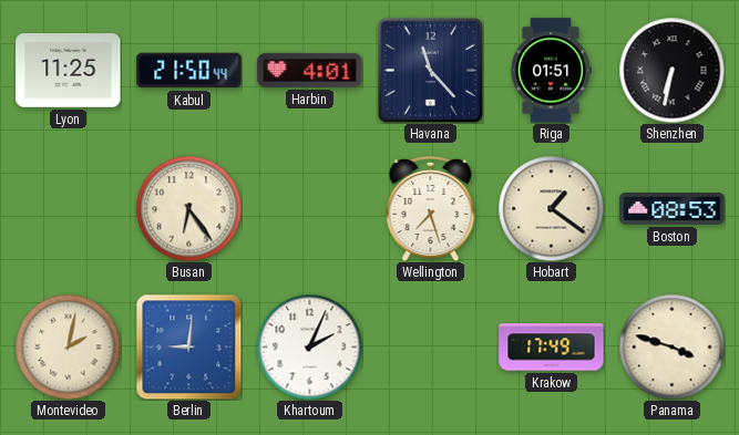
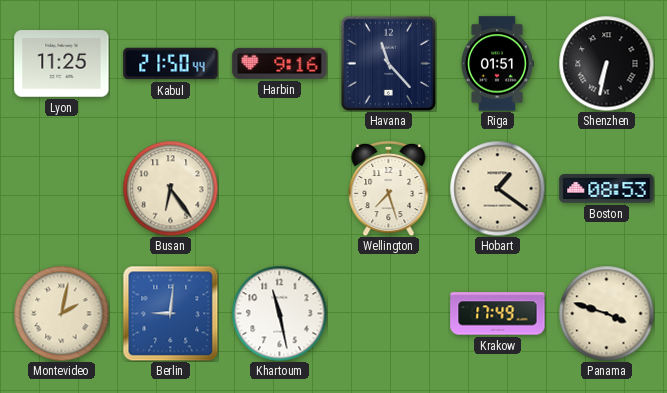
Harbin: 4:01 -> 9:16 (280, 63)
Khartoum: 2:04 -> 11:28 (279, 313)
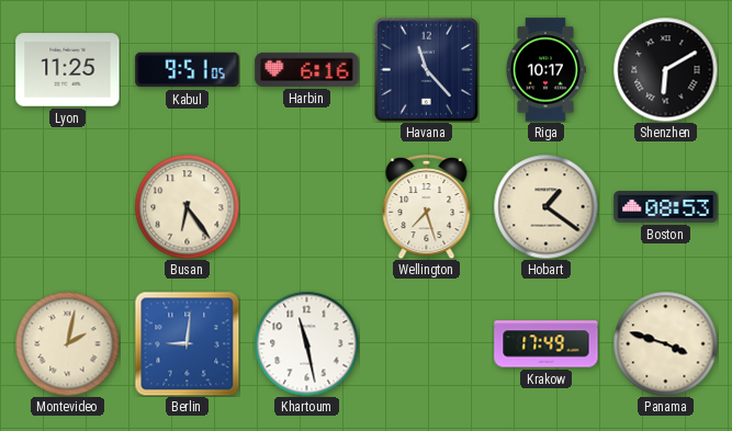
Kabul: 21:50 -> 9:51 (188, 70)
Harbin: 9:16 -> 6:16 (307, 69)
Riga: 01:51 -> 10:17 (545, 70)
Shenzhen: 6:32 -> 6:10 (665, 69)
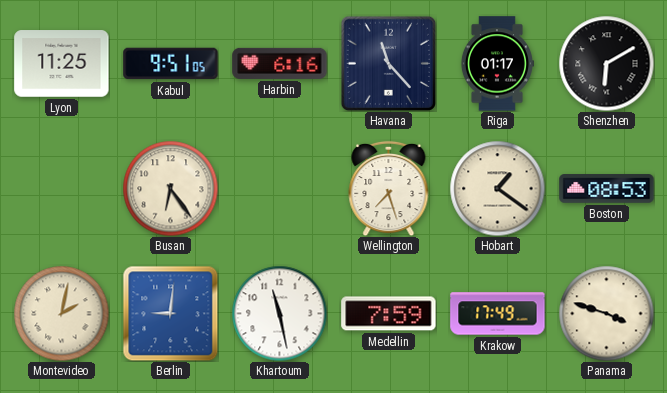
Riga: 10:17 -> 01:17 (497, 64)
Medellin: none -> 7:59 (389, 314)
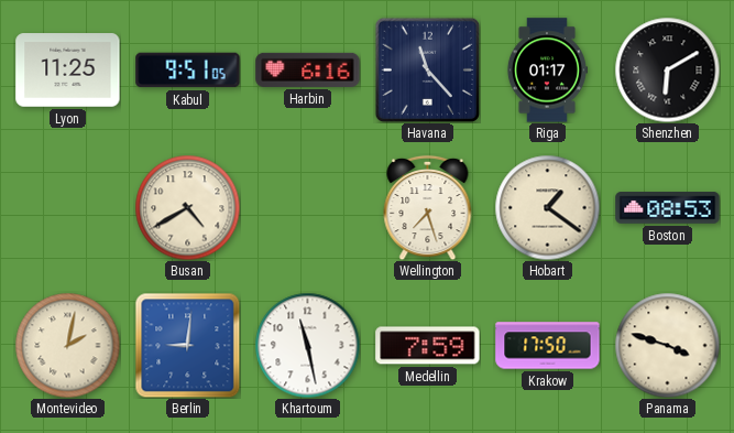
Busan: 6:24 -> 4:40 (187, 207)
Krakow: 17:49 -> 17:50 (548, 346)
